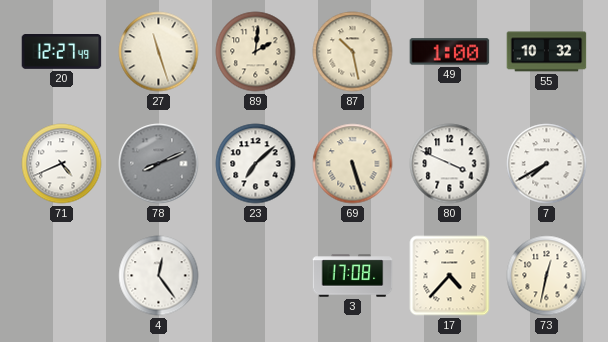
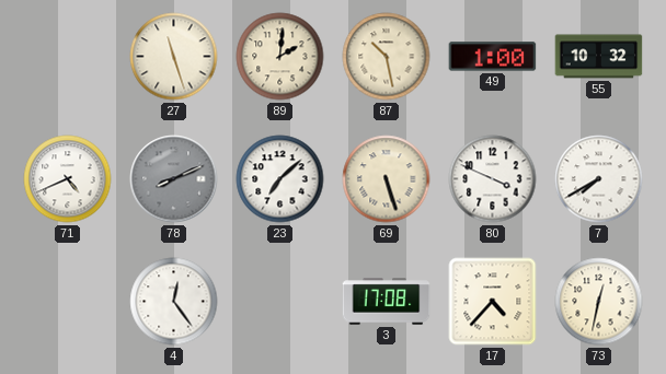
20: 12:27 -> none (62, 52)
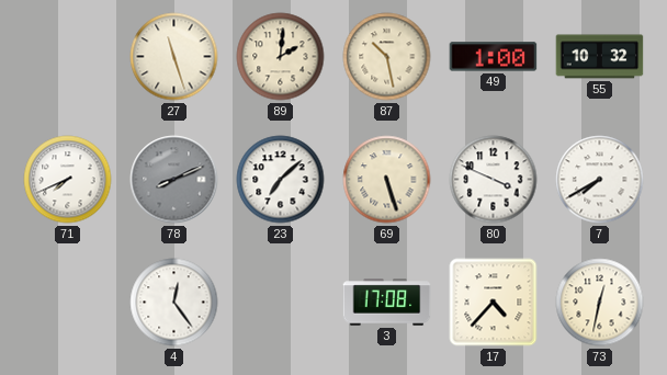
71: 4:41 -> 7:41 (68, 180)
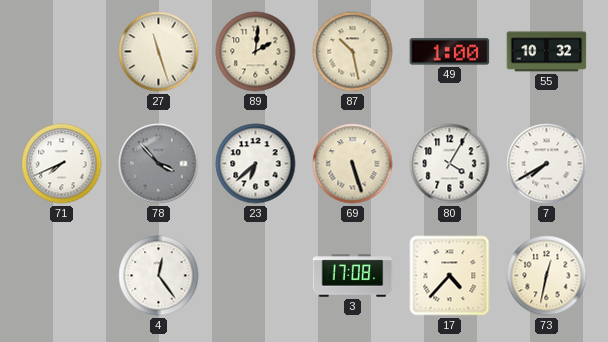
78: 8:11 -> 3:53 (159, 164)
23: 7:08 -> 6:38 (256, 164)
80: 3:49 -> 4:05 (450, 164)
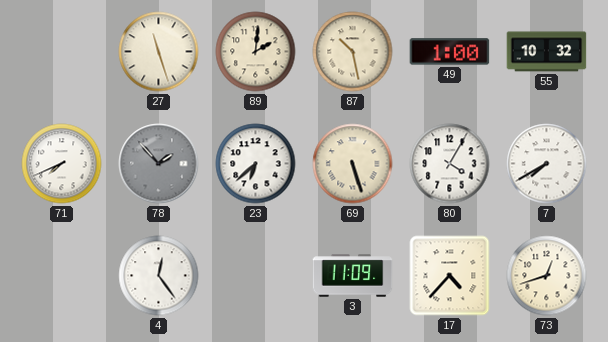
78: 3:53 -> 1:53 (159, 164)
3: 17:08 -> 11:09 (353, 276)
73: 12:32 -> 12:42 (547, 276)
